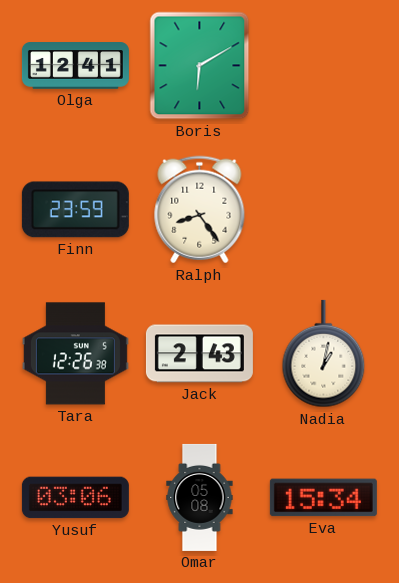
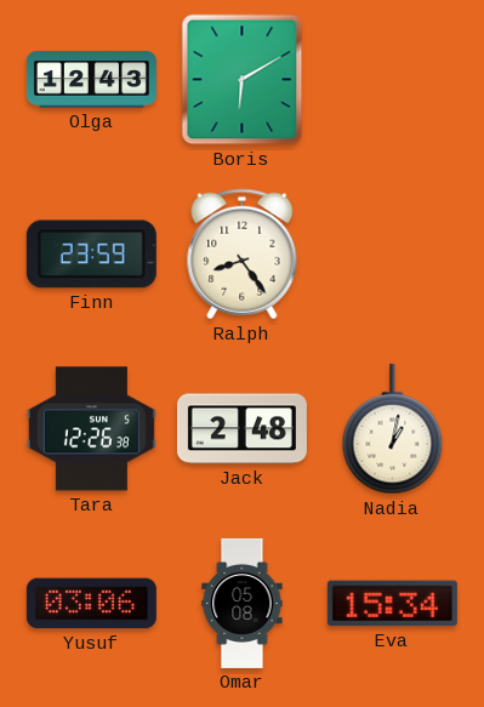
Olga: 12:41 -> 12:43 (91, 80)
Jack: 2:43 -> 2:48 (241, 429)
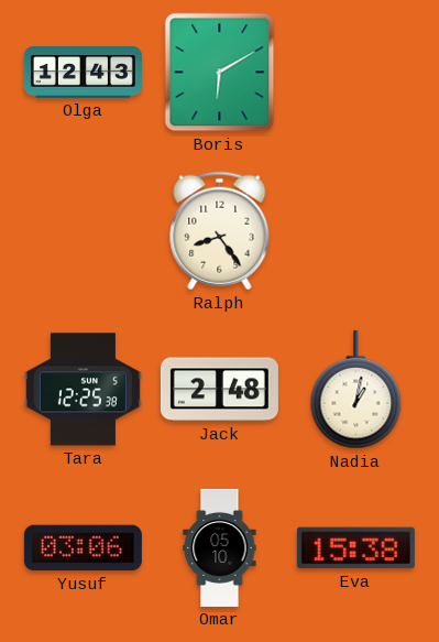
Finn: 23:59 -> none (91, 255)
Tara: 12:26 -> 12:25 (83, 390)
Omar: 05:08 -> 05:10 (220, 547)
Eva: 15:34 -> 15:38 (355, 548)
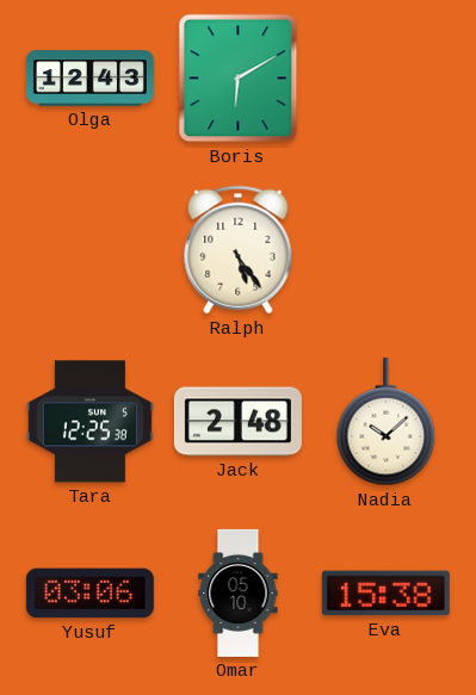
Ralph: 8:24 -> 5:24 (239, 250)
Nadia: 1:02 -> 10:08 (387, 422)
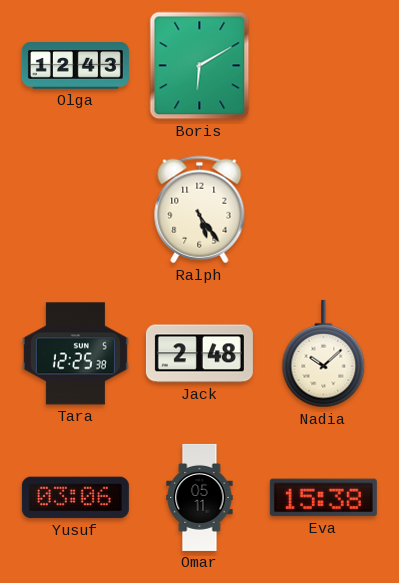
Omar: 05:10 -> 05:11 (200, 497)
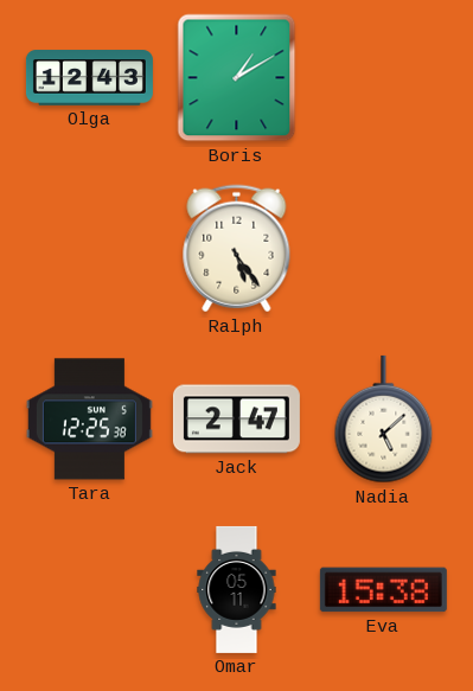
Boris: 6:10 -> 1:10 (237, 78)
Jack: 2:48 -> 2:47 (236, 420)
Nadia: 10:08 -> 5:08 (384, 420)
Yusuf: 03:06 -> none (75, 498)
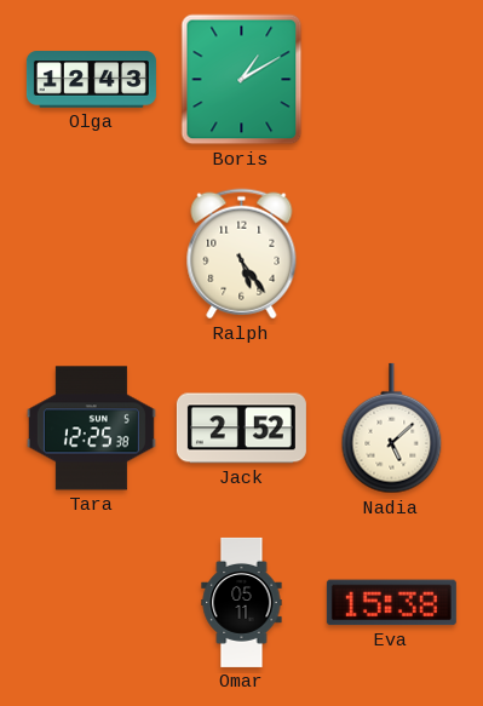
Jack: 2:47 -> 2:52 (241, 429)
